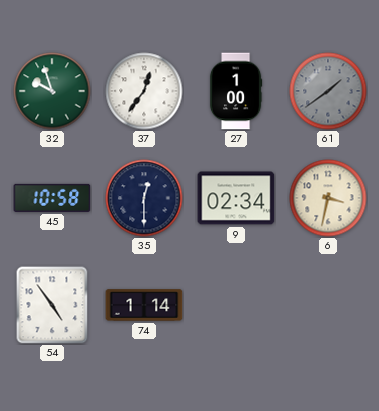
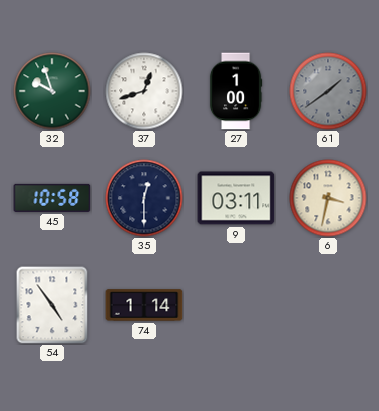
37: 12:36 -> 12:42 (144, 91)
9: 02:34 -> 03:11 (236, 198)
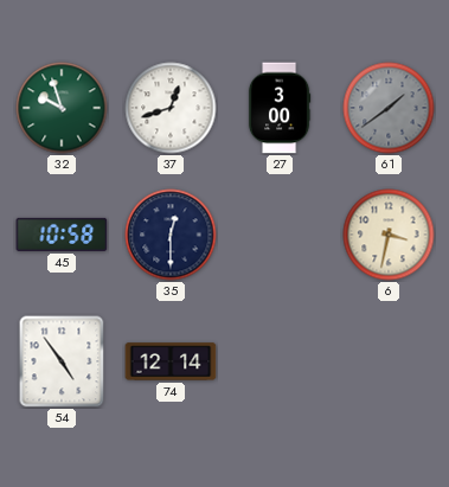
27: 1:00 -> 3:00 (280, 108)
9: 03:11 -> none (236, 198)
74: 1:14 -> 12:14 (171, 361)
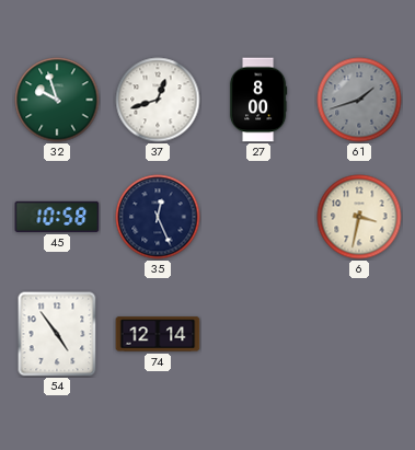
27: 3:00 -> 8:00 (258, 100)
61: 1:39 -> 1:42 (359, 100)
35: 12:30 -> 12:26 (158, 217)
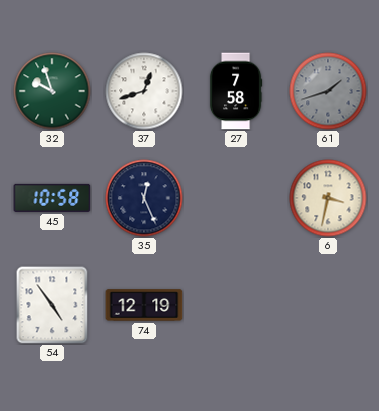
27: 8:00 -> 7:58 (236, 91)
74: 12:14 -> 12:19 (144, 305)
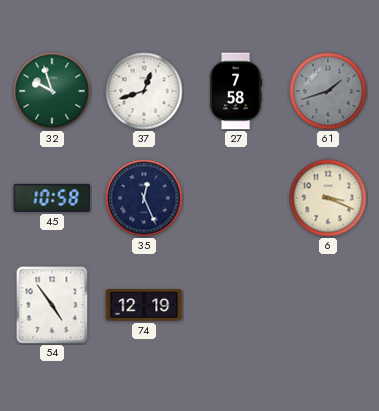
6: 3:32 -> 3:19 (328, 198)
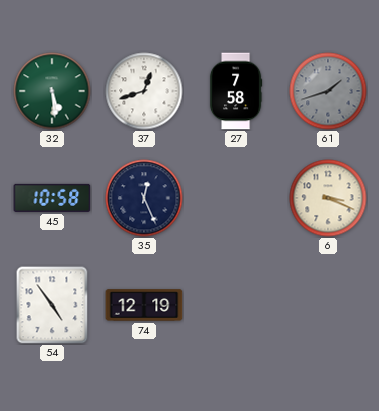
32: 9:57 -> 5:29 (52, 91)
